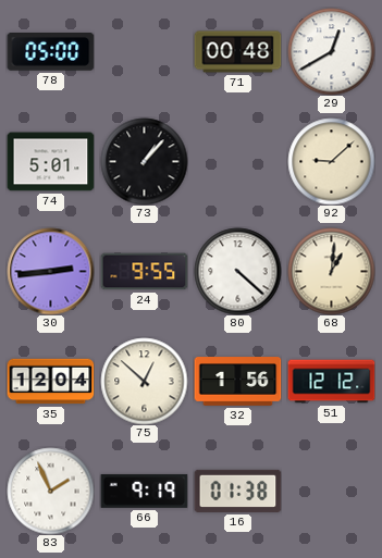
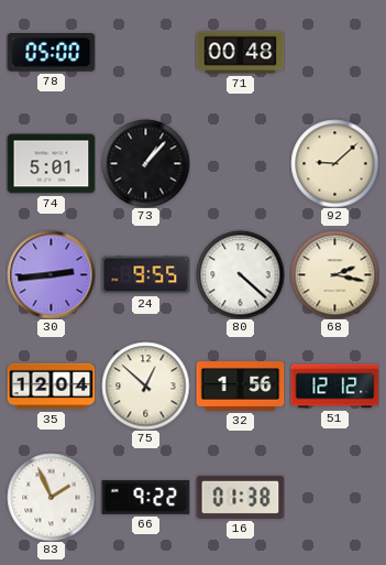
29: 12:40 -> none (331, 51)
68: 1:01 -> 2:17 (334, 274)
66: 9:19 -> 9:22 (145, 497)
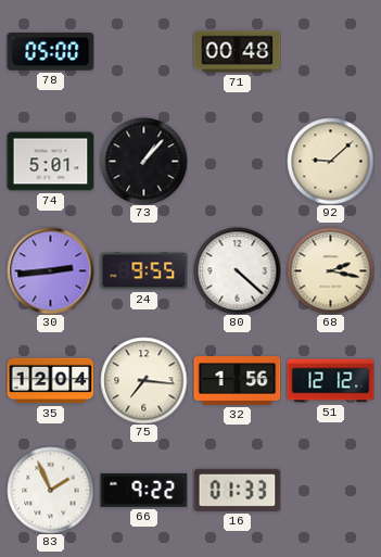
75: 12:52 -> 7:16 (143, 380)
16: 01:38 -> 01:33 (237, 490)
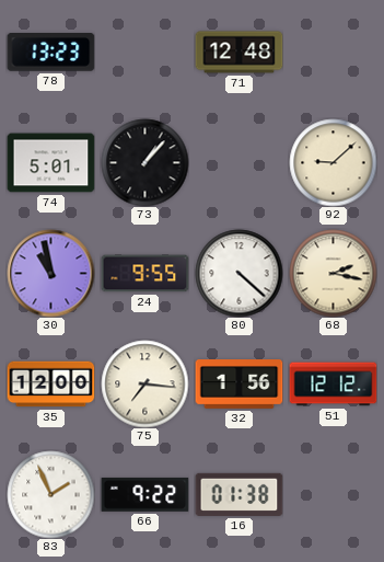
78: 05:00 -> 13:23 (50, 53)
71: 00:48 -> 12:48 (238, 53)
30: 2:44 -> 10:58 (50, 273)
35: 12:04 -> 12:00 (50, 385)
16: 01:33 -> 01:38 (238, 494)
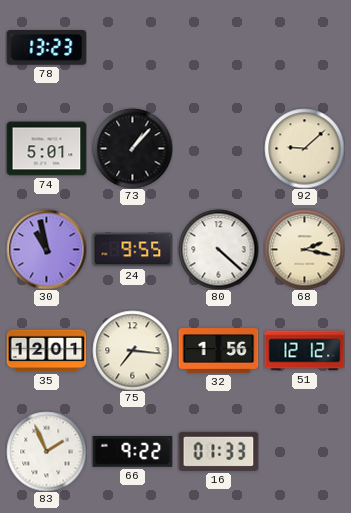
71: 12:48 -> none (238, 53)
35: 12:00 -> 12:01 (46, 351)
16: 01:38 -> 01:33 (218, 451)
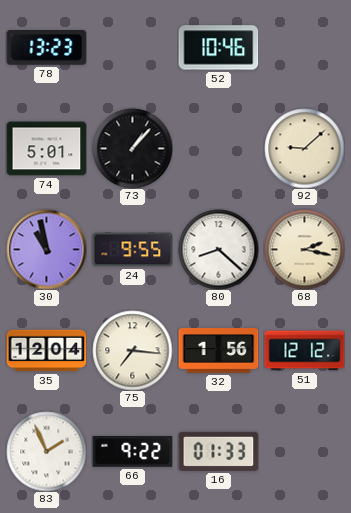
52: none -> 10:46 (218, 48)
80: 4:22 -> 8:22 (218, 249)
35: 12:01 -> 12:04 (46, 351)
